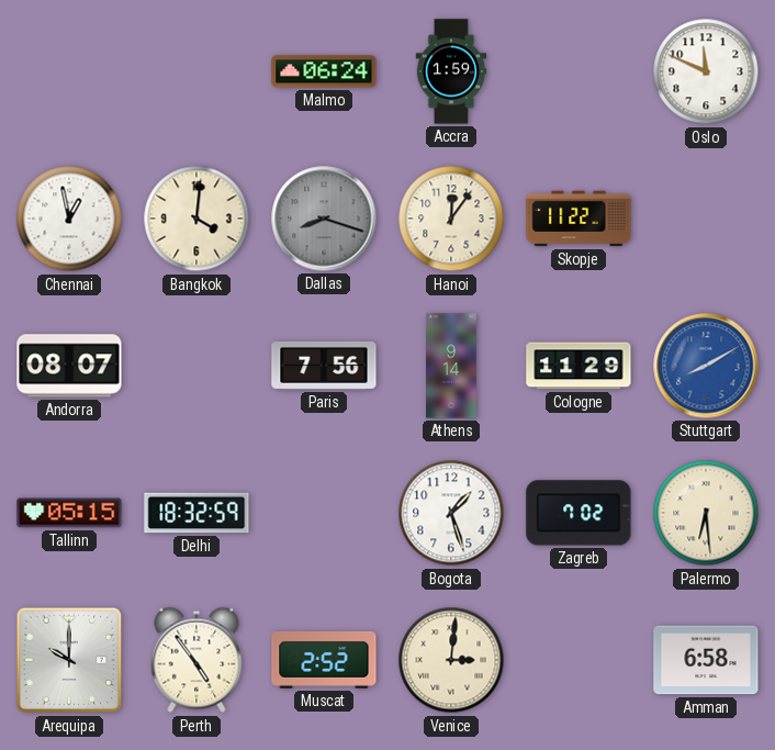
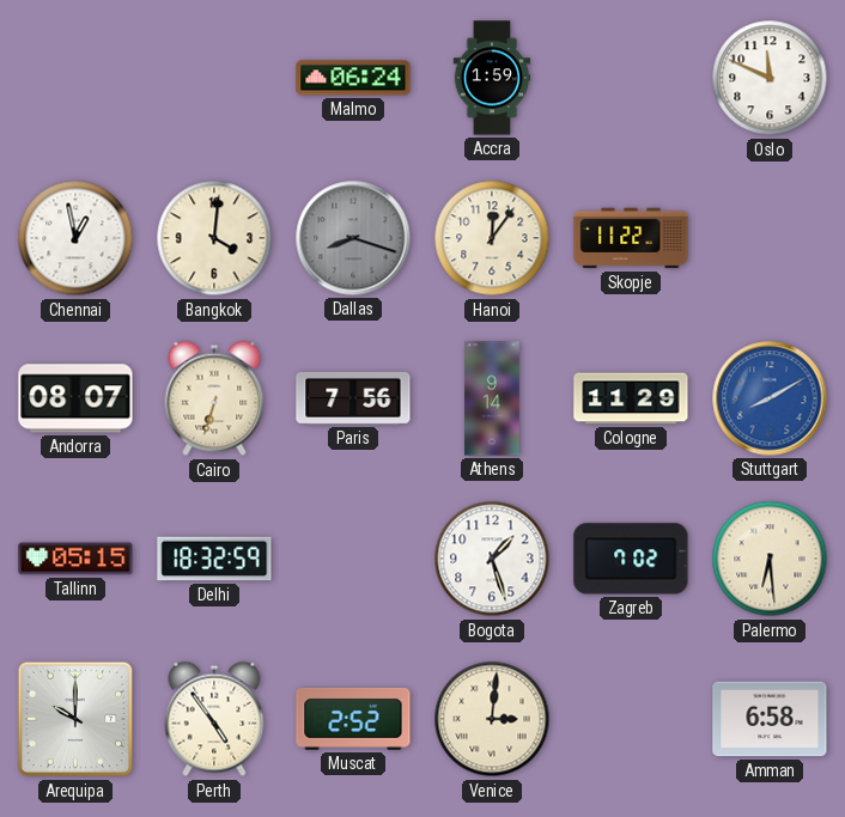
Cairo: none -> 6:33 (214, 398)
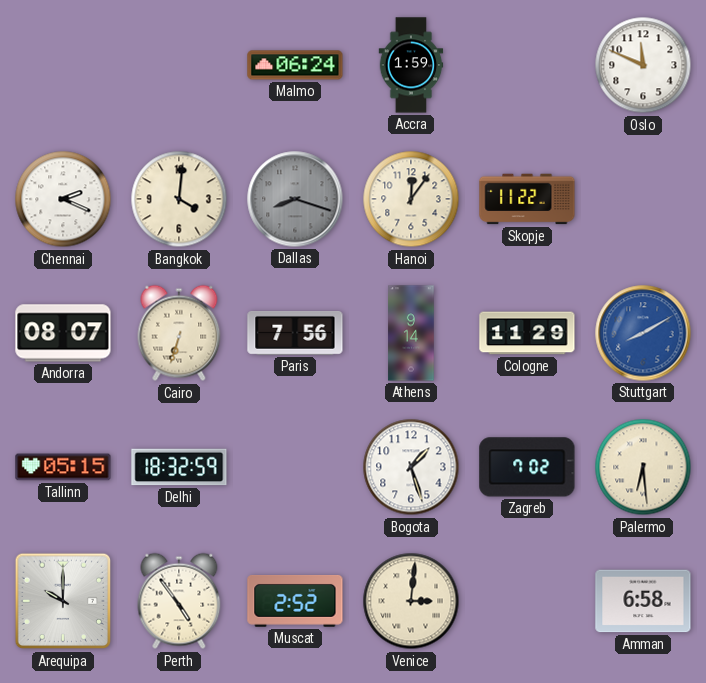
Chennai: 12:58 -> 2:19 (63, 199)
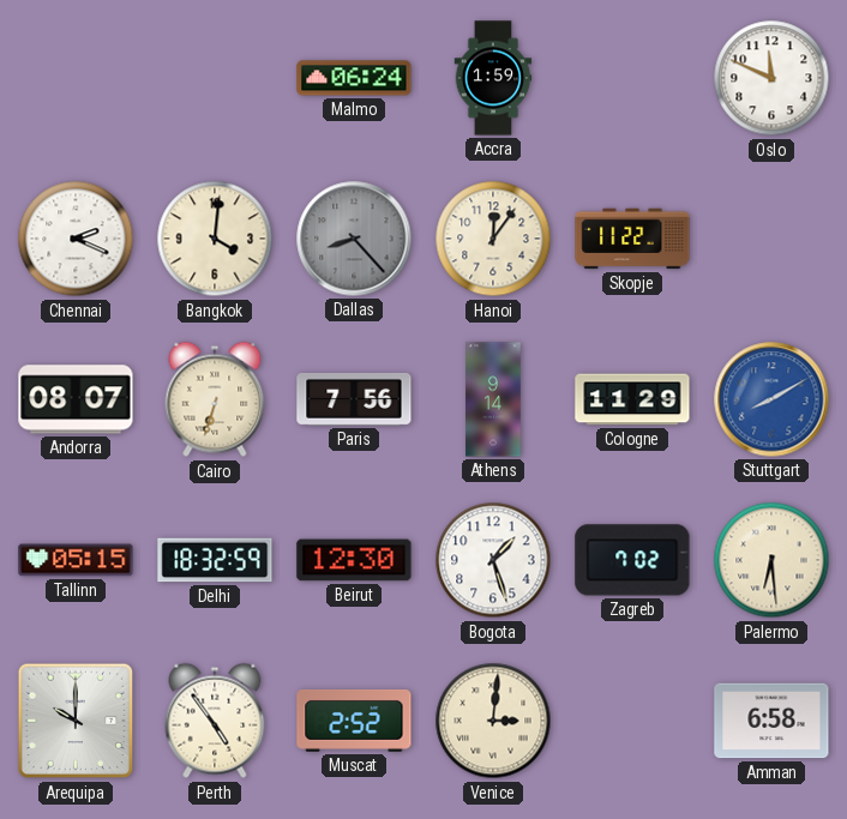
Dallas: 8:18 -> 8:23 (354, 239)
Beirut: none -> 12:30 (354, 560)
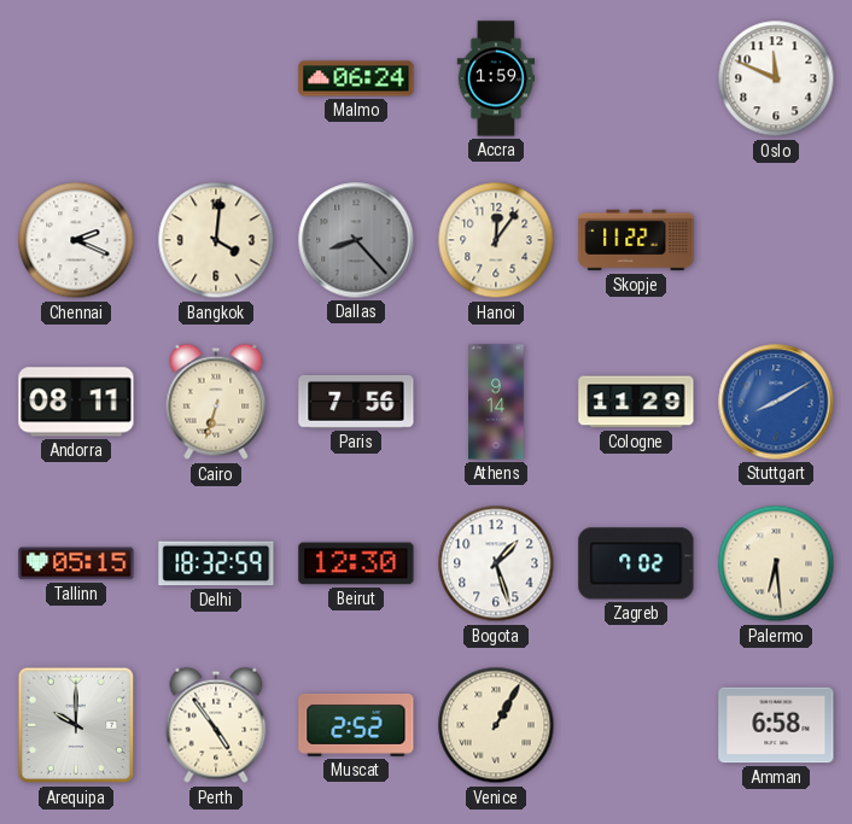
Andorra: 08:07 -> 08:11 (76, 402)
Venice: 3:01 -> 1:05 (496, 725)
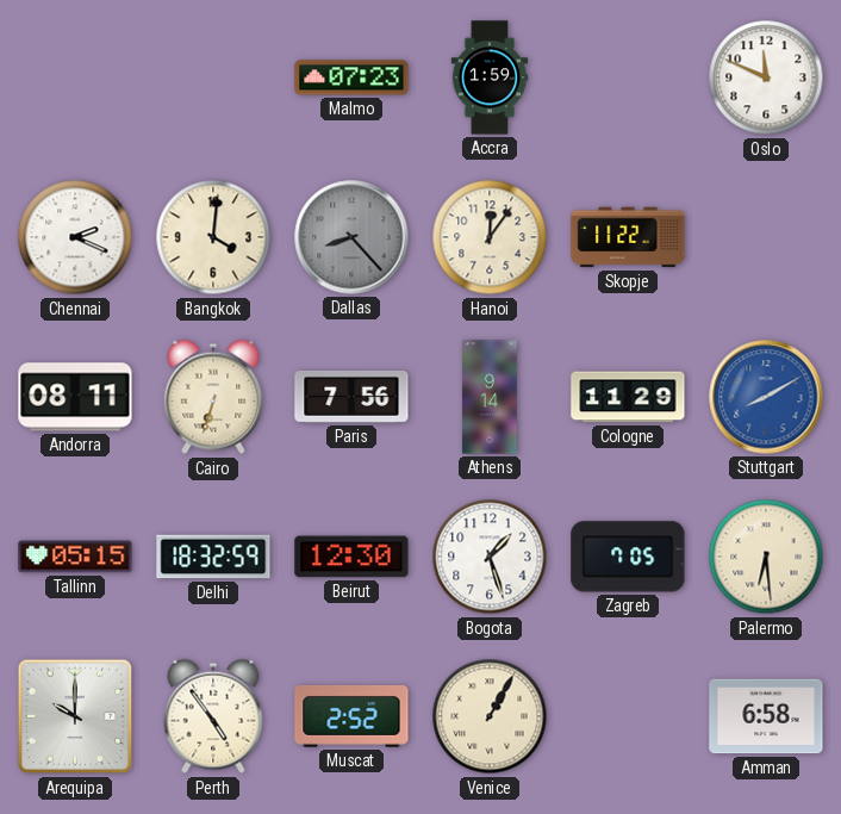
Malmo: 06:24 -> 07:23 (351, 77)
Zagreb: 7:02 -> 7:05 (628, 557)
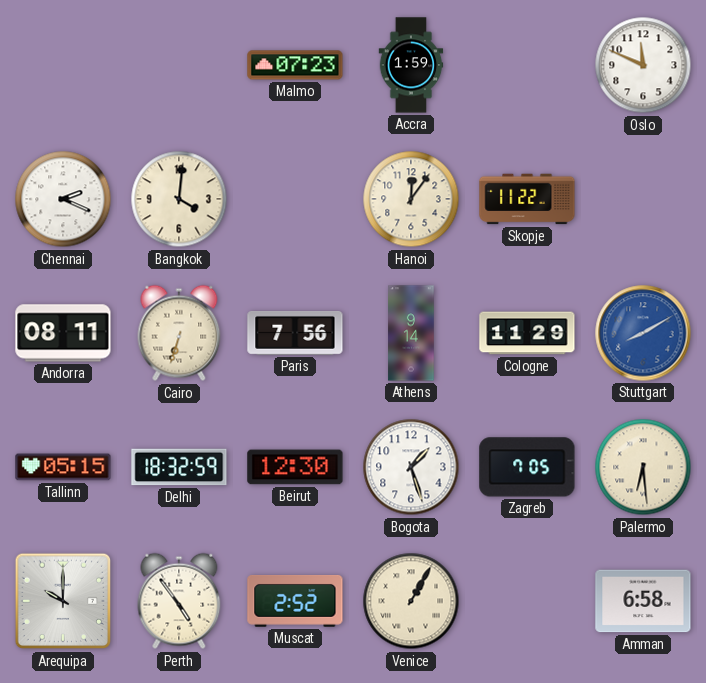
Dallas: 8:23 -> none (351, 237)
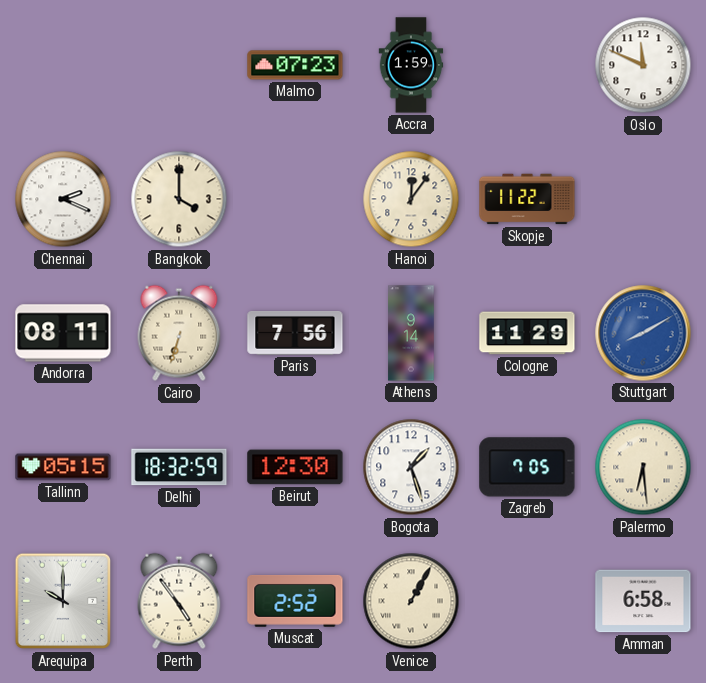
Bangkok: 4:01 -> 4:00 (179, 199)
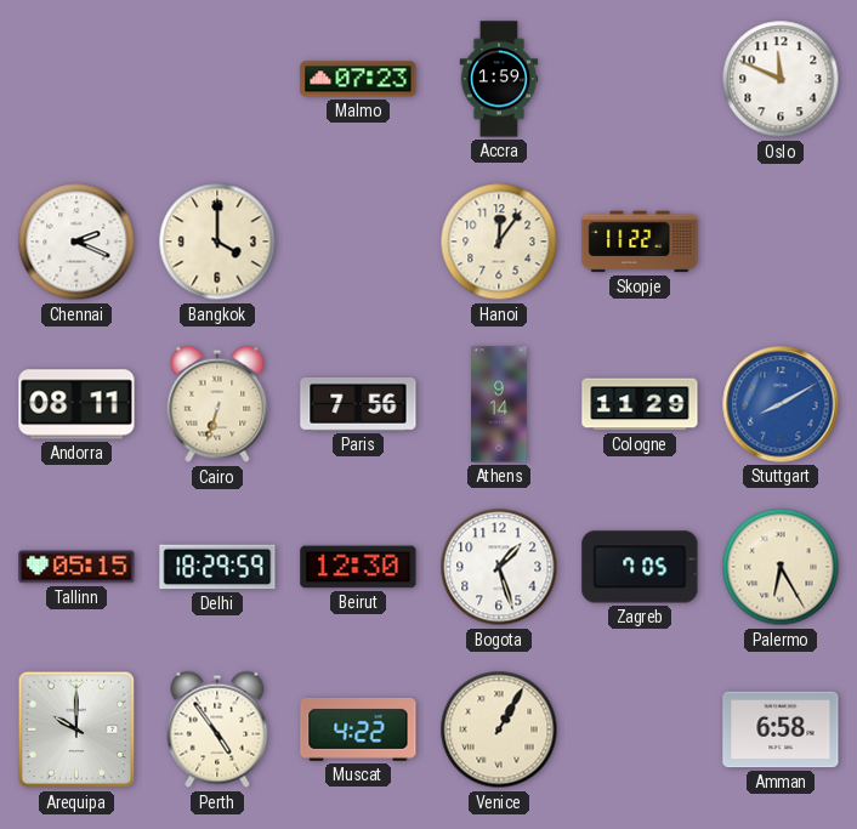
Delhi: 18:32 -> 18:29 (217, 567)
Palermo: 6:29 -> 6:25 (781, 567)
Muscat: 2:52 -> 4:22 (358, 729)
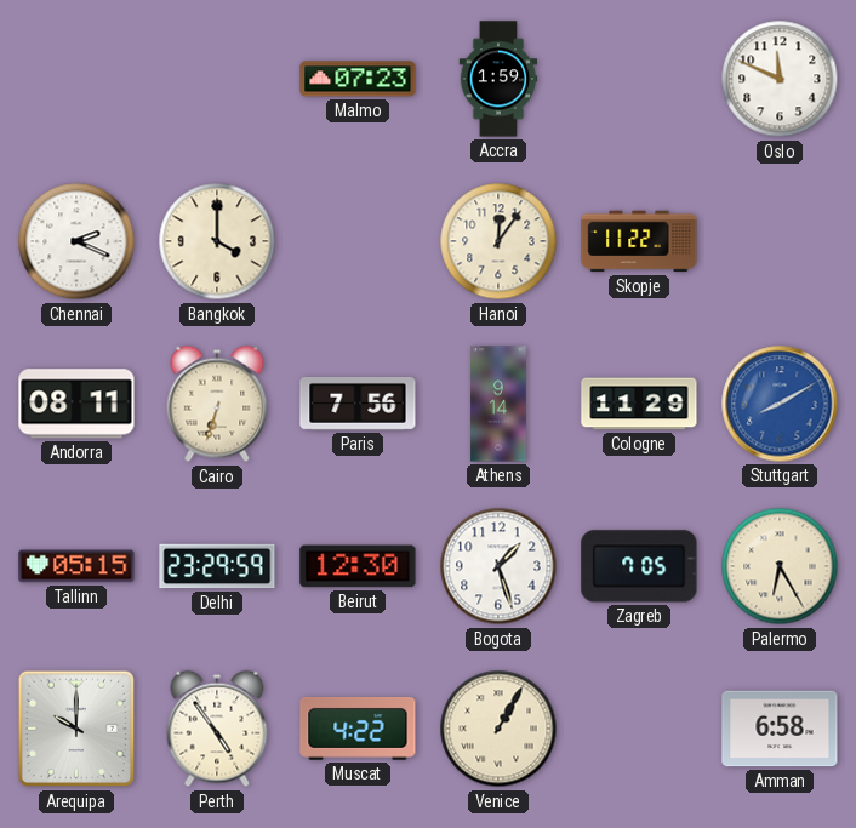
Delhi: 18:29 -> 23:29 (217, 566)
